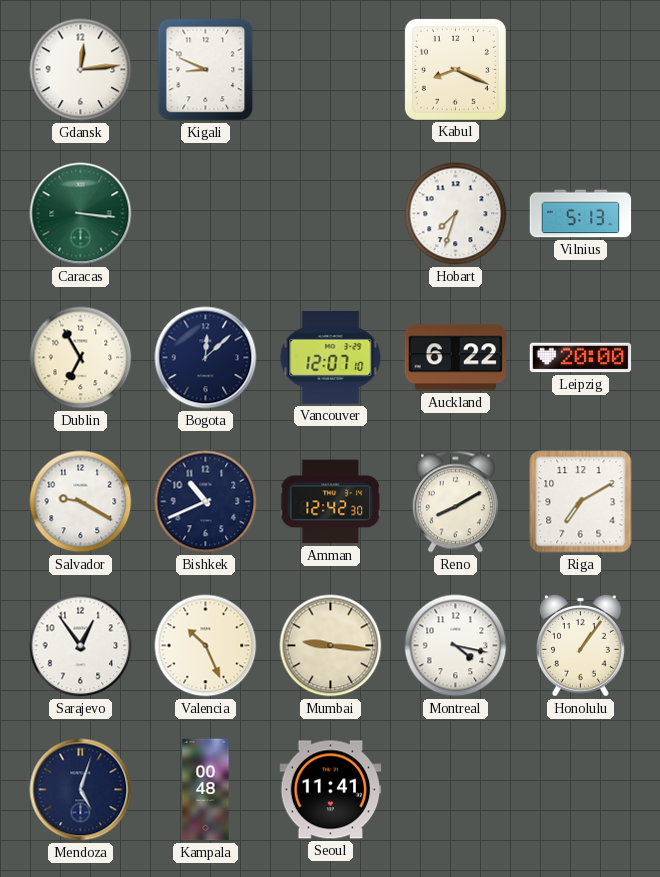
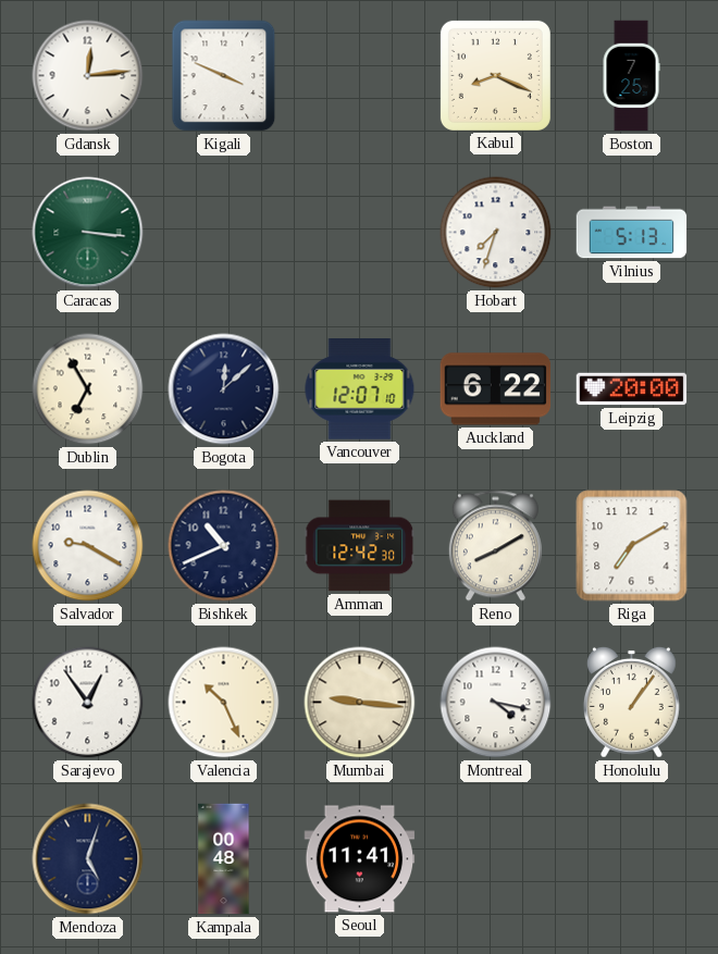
Kigali: 8:49 -> 3:49 (224, 76)
Boston: none -> 7:25 (631, 76)
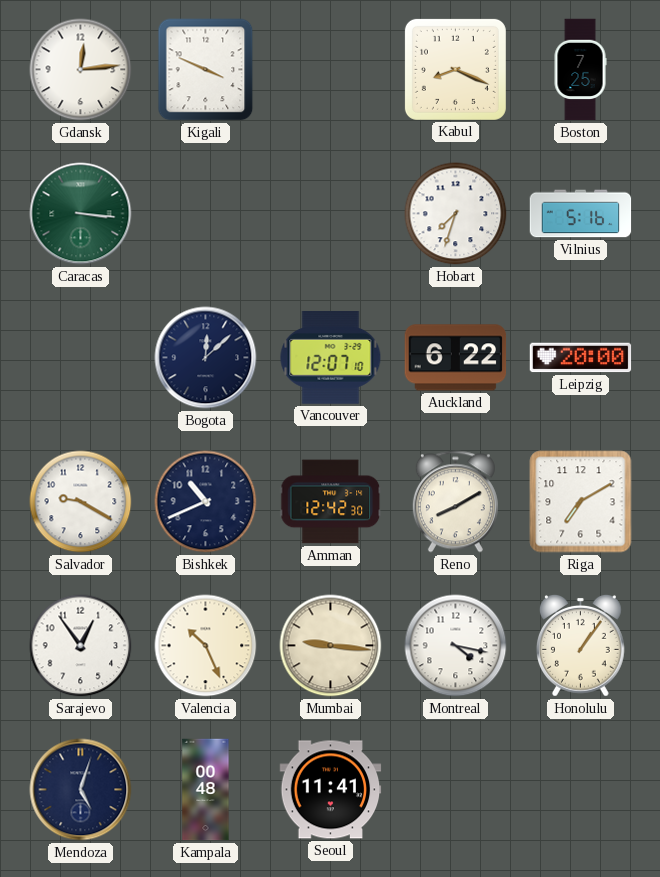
Vilnius: 5:13 -> 5:16 (581, 214)
Dublin: 6:55 -> none (88, 389)
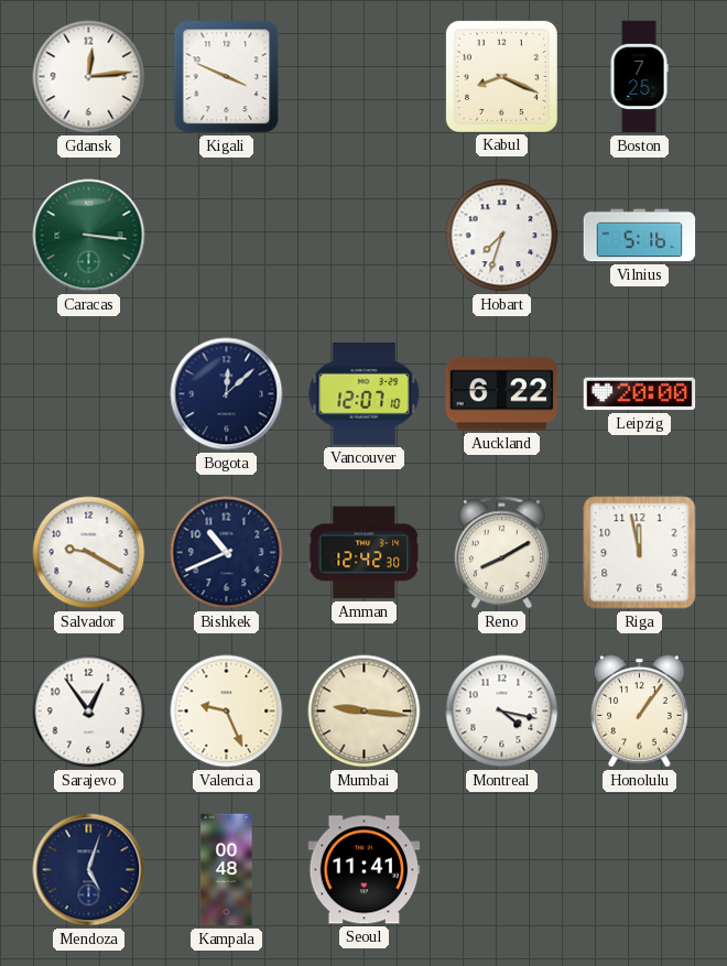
Riga: 7:10 -> 11:58 (640, 553)
Valencia: 10:26 -> 9:26 (227, 712)
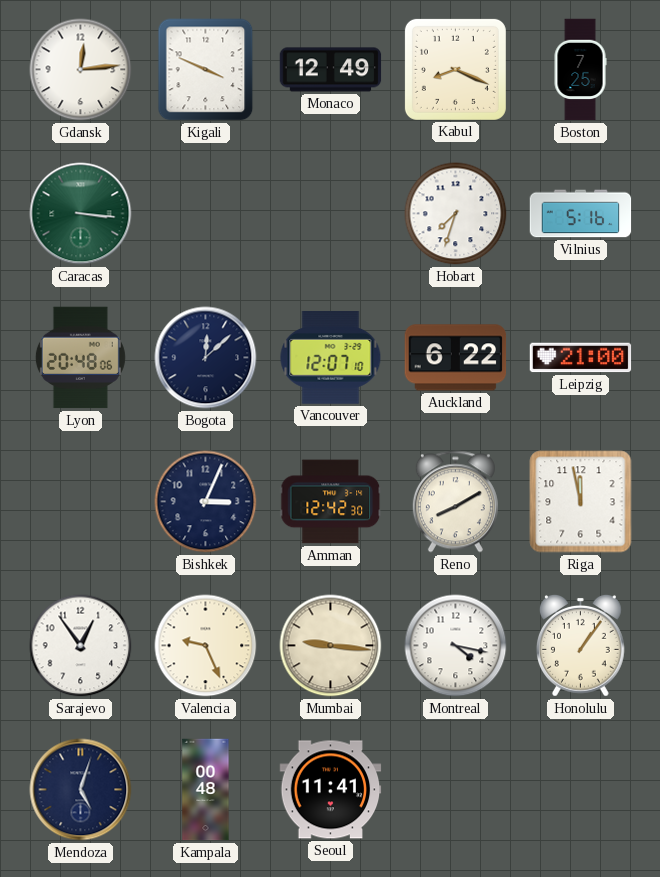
Monaco: none -> 12:49 (331, 70)
Lyon: none -> 20:48 (80, 358)
Leipzig: 20:00 -> 21:00 (581, 358)
Salvador: 9:20 -> none (89, 553)
Bishkek: 10:41 -> 3:04 (206, 502)
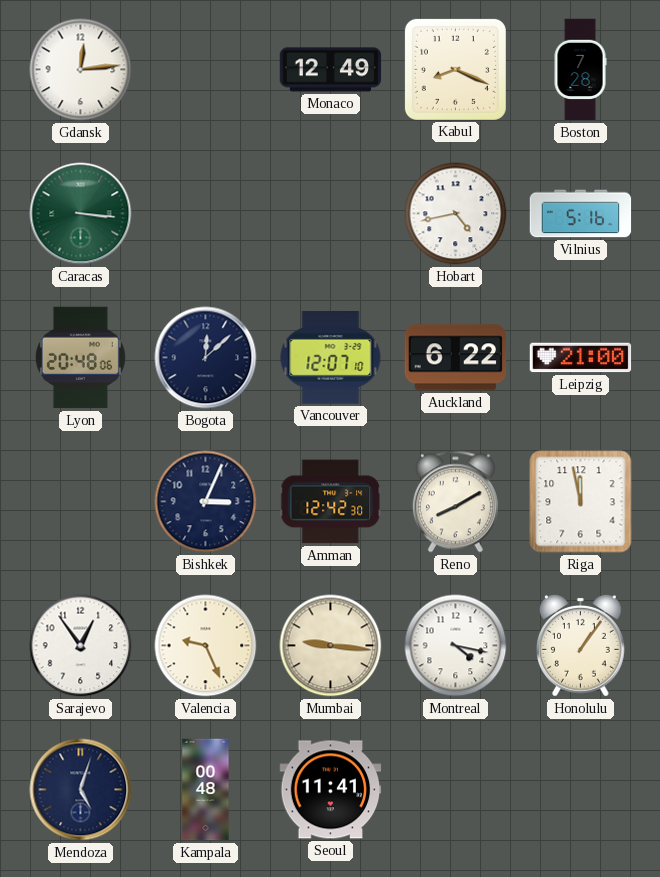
Kigali: 3:49 -> none (206, 70)
Boston: 7:25 -> 7:28 (580, 70)
Hobart: 7:33 -> 4:43 (456, 214)
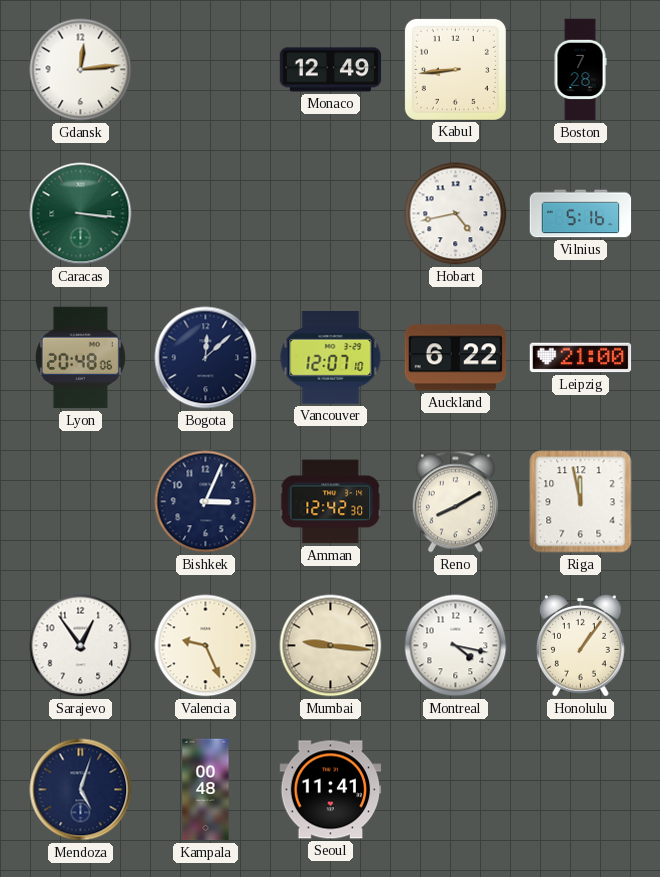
Kabul: 8:19 -> 8:44 (455, 69)
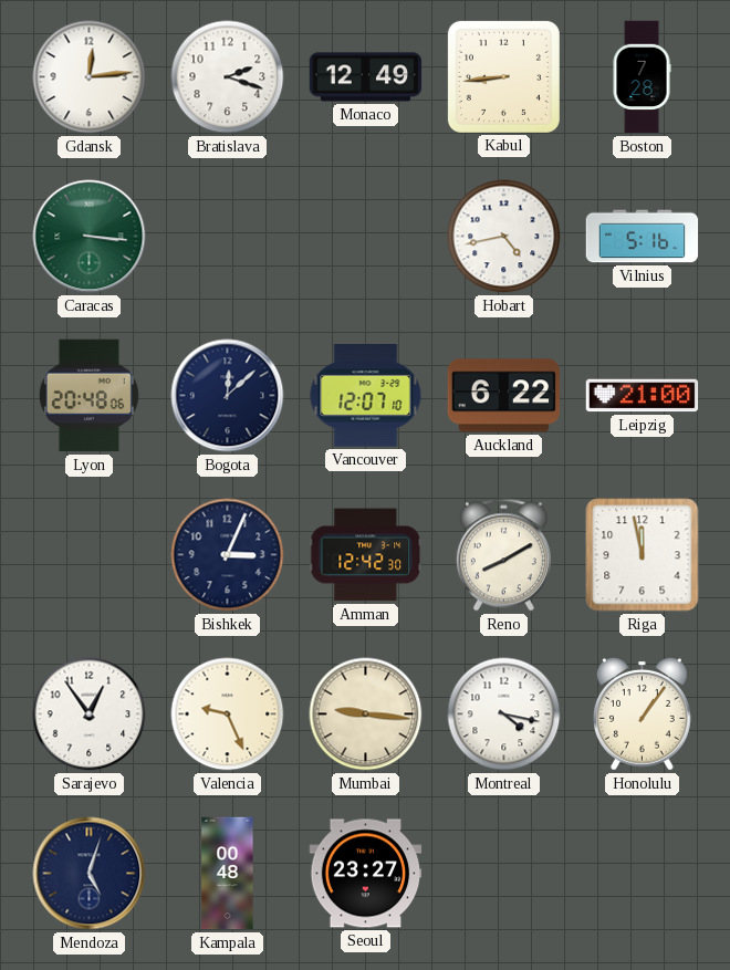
Bratislava: none -> 2:18 (228, 77)
Seoul: 11:41 -> 23:27 (366, 874)
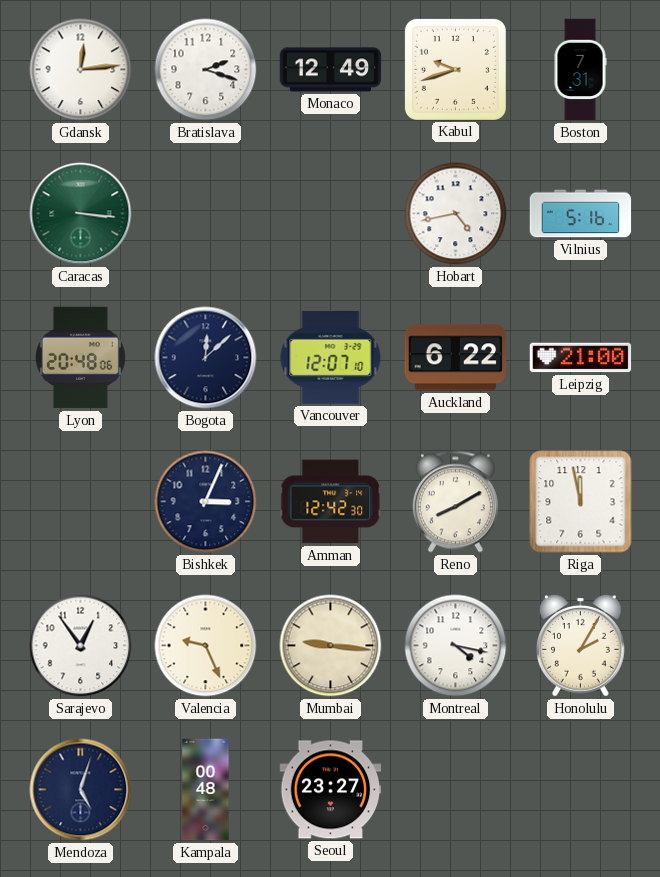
Kabul: 8:44 -> 9:42 (455, 69)
Boston: 7:28 -> 7:31 (580, 70)
Honolulu: 1:06 -> 2:05 (580, 645)
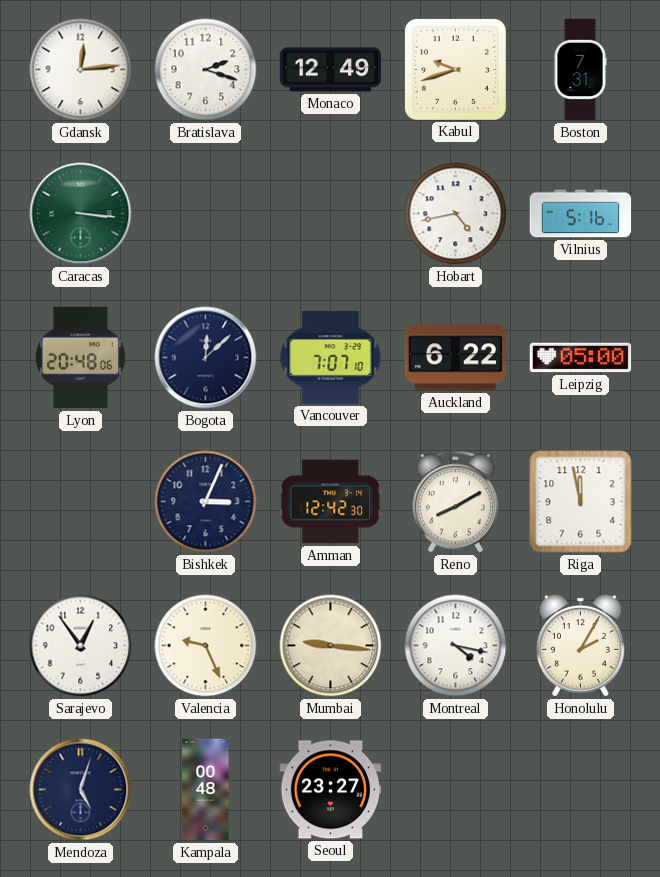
Vancouver: 12:07 -> 7:07 (331, 358)
Leipzig: 21:00 -> 05:00 (581, 358)
